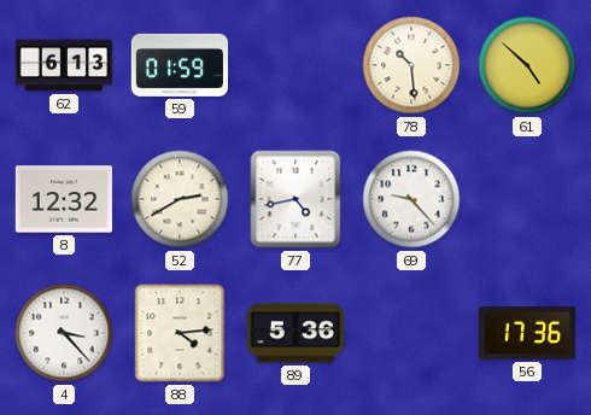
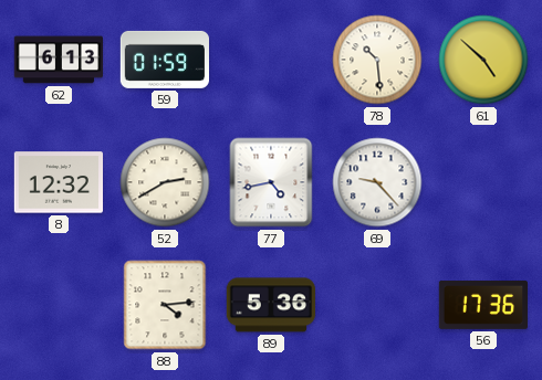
4: 3:23 -> none (64, 333)
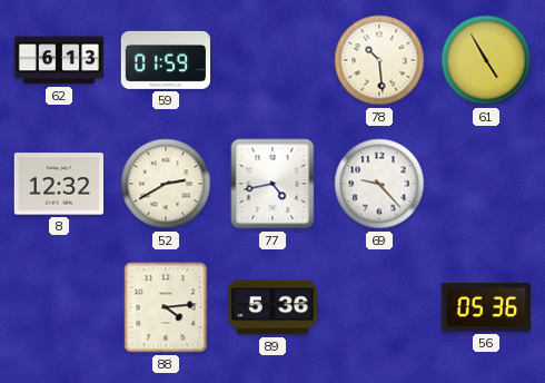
61: 4:52 -> 4:55 (486, 60)
56: 17:36 -> 05:36 (485, 307)
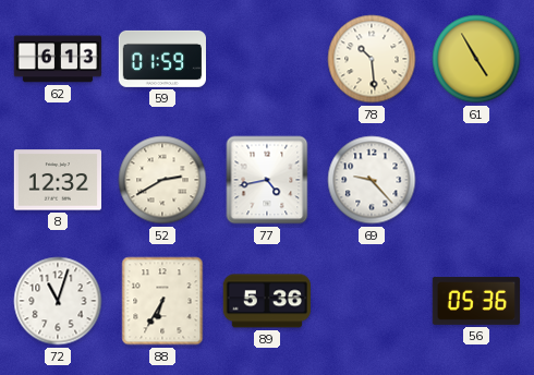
72: none -> 11:03 (58, 301)
88: 4:14 -> 6:35 (162, 301)
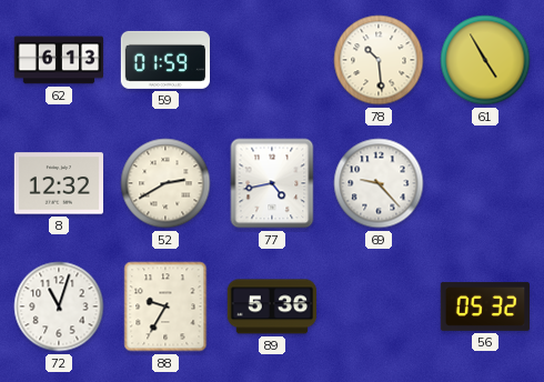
88: 6:35 -> 9:35 (165, 306)
56: 05:36 -> 05:32 (484, 306)
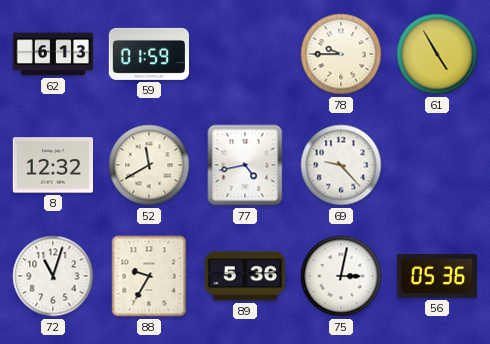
78: 10:29 -> 9:45 (341, 54)
52: 2:40 -> 11:40 (149, 165)
75: none -> 3:02 (341, 276)
56: 05:32 -> 05:36 (436, 276)
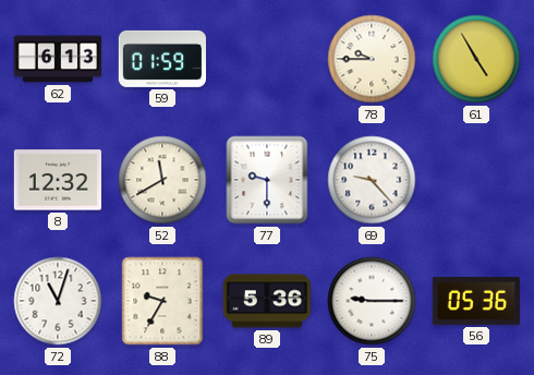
77: 4:43 -> 9:30 (267, 180)
75: 3:02 -> 9:15 (372, 301)
